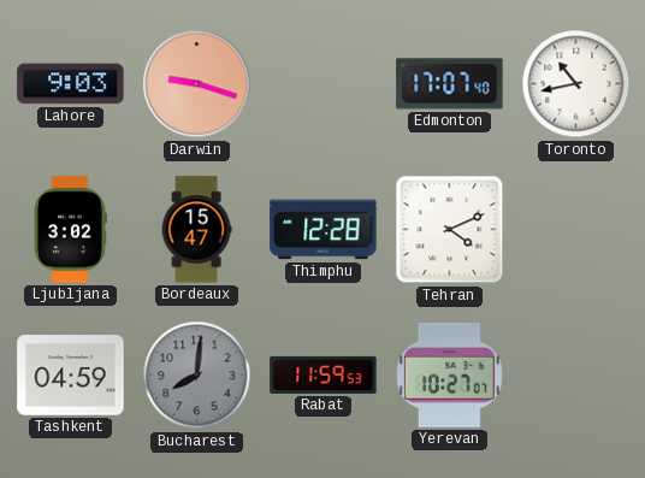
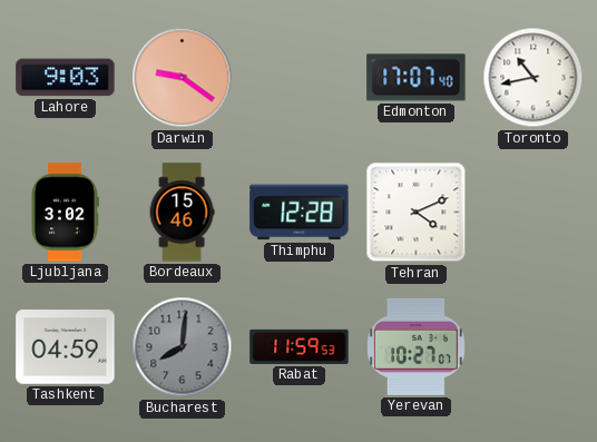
Darwin: 9:18 -> 9:21 (183, 78)
Bordeaux: 15:47 -> 15:46 (182, 213)
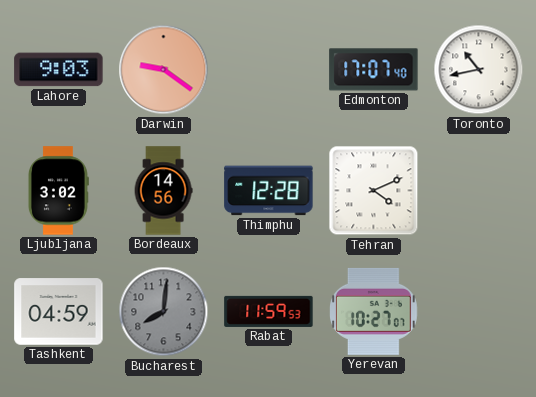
Bordeaux: 15:46 -> 14:56 (163, 191)
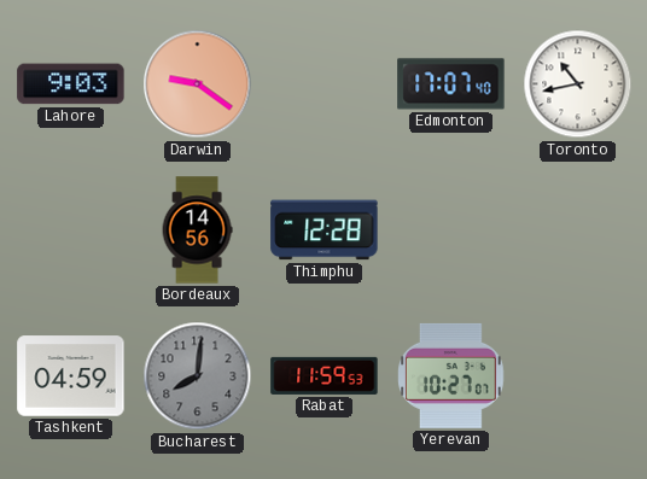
Ljubljana: 3:02 -> none (58, 191)
Tehran: 4:11 -> none (374, 191)
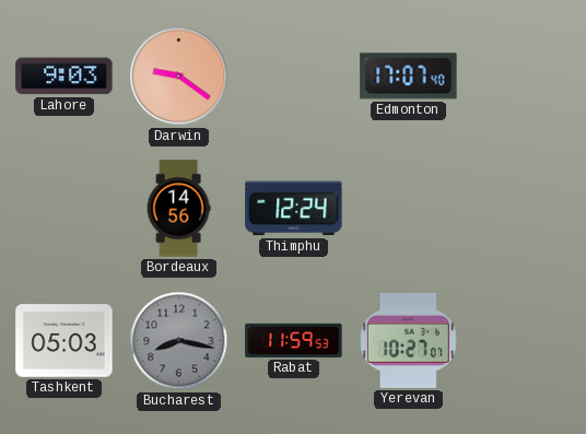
Toronto: 10:43 -> none (578, 84)
Thimphu: 12:28 -> 12:24 (294, 209)
Tashkent: 04:59 -> 05:03 (65, 341)
Bucharest: 8:01 -> 8:17 (179, 341)
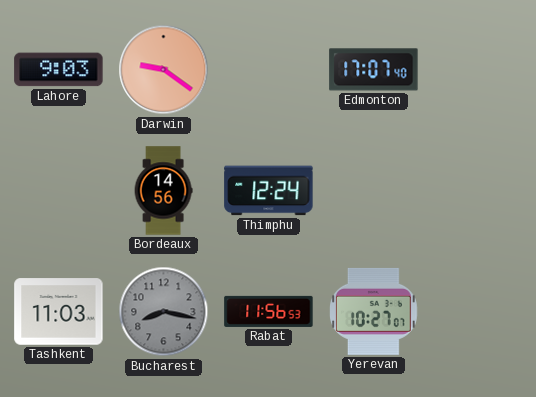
Tashkent: 05:03 -> 11:03 (59, 312)
Rabat: 11:59 -> 11:56 (269, 311)
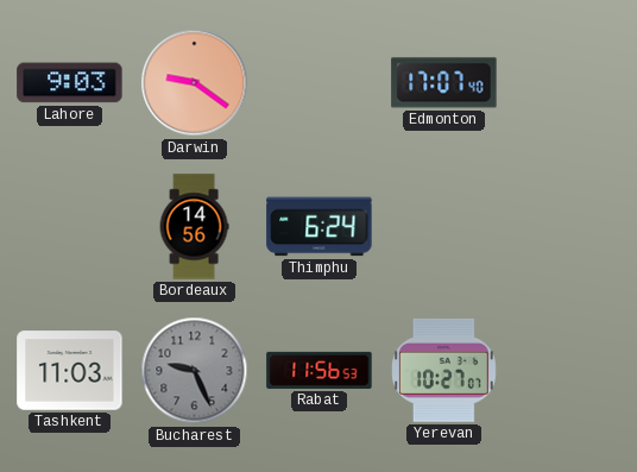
Thimphu: 12:24 -> 6:24 (320, 227)
Bucharest: 8:17 -> 9:26 (195, 371)
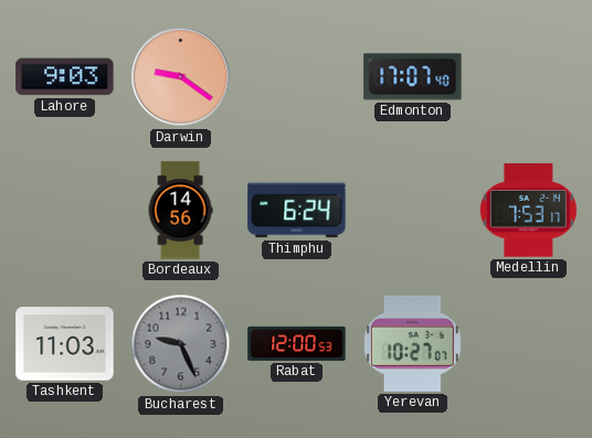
Medellin: none -> 7:53 (528, 211)
Rabat: 11:56 -> 12:00 (297, 343)
